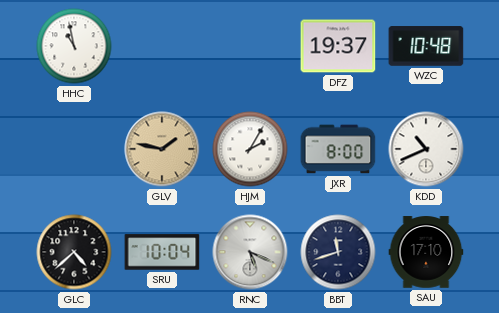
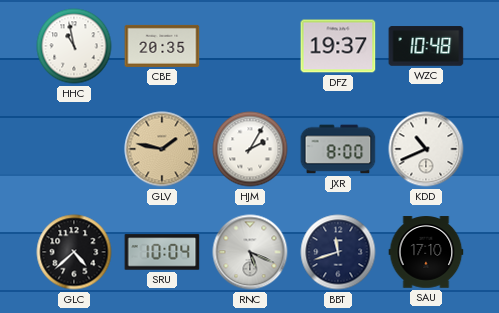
CBE: none -> 20:35 (162, 46)
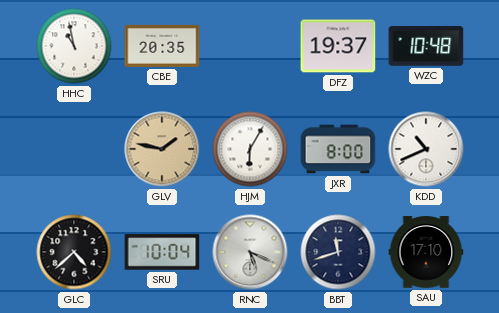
HJM: 2:05 -> 6:05 (250, 149)
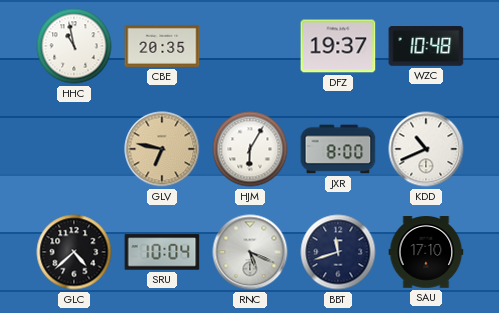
GLV: 1:47 -> 6:47 (162, 149)
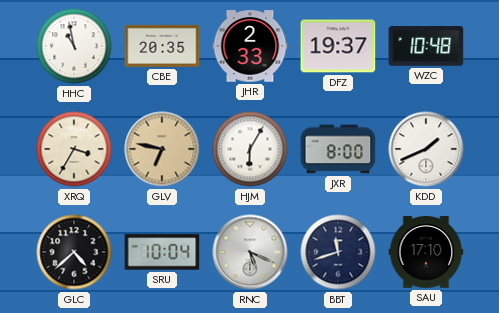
JHR: none -> 2:33 (250, 46)
XRQ: none -> 3:35 (74, 149)
KDD: 10:41 -> 1:41 (426, 149)
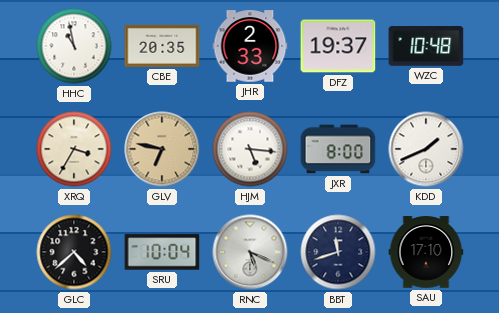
HJM: 6:05 -> 5:16 (250, 149)
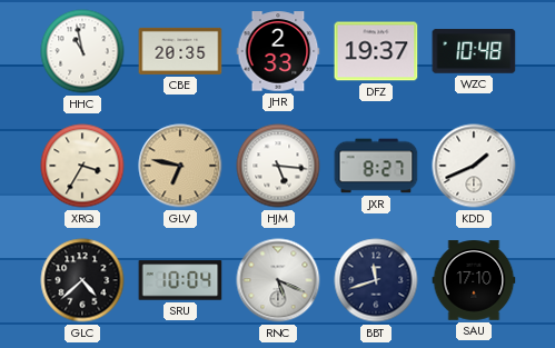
JXR: 8:00 -> 8:27 (376, 166)
